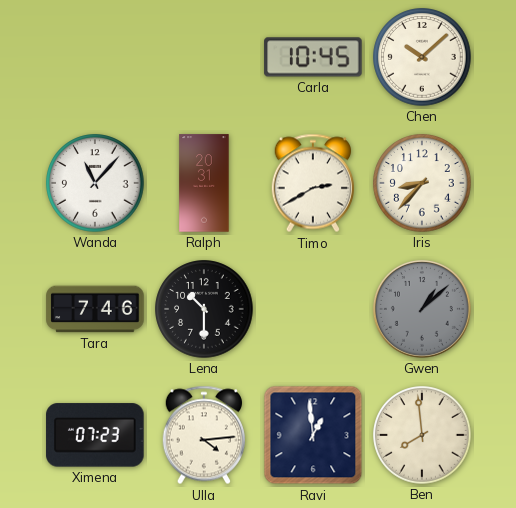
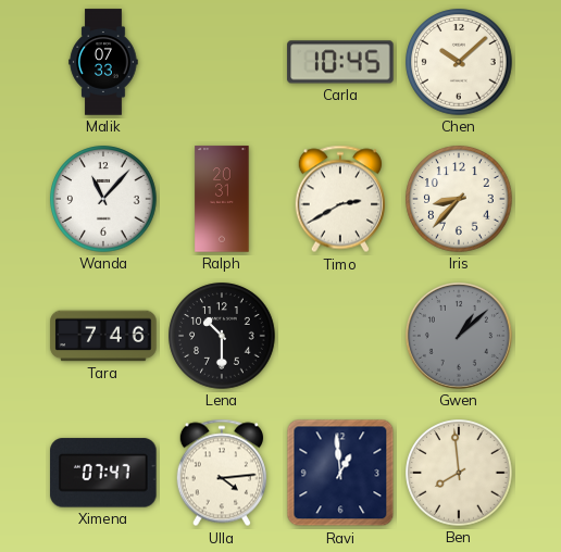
Malik: none -> 07:33 (103, 62)
Ximena: 07:23 -> 07:47 (103, 473)
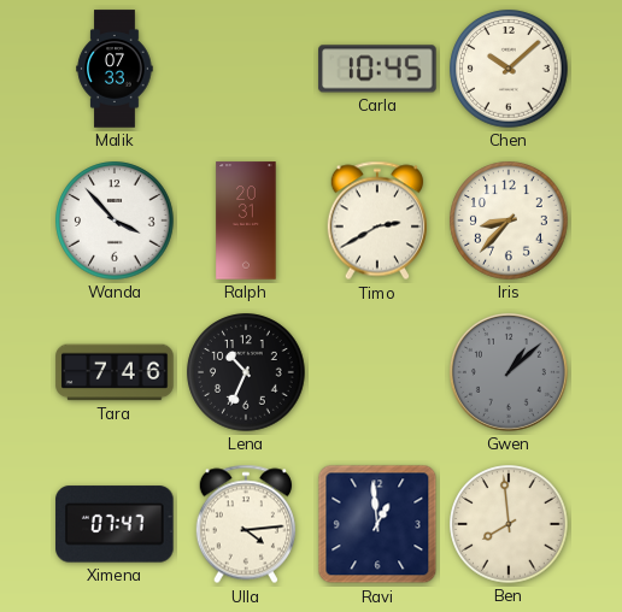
Wanda: 11:07 -> 3:53 (115, 220)
Lena: 10:30 -> 10:34 (246, 372)
